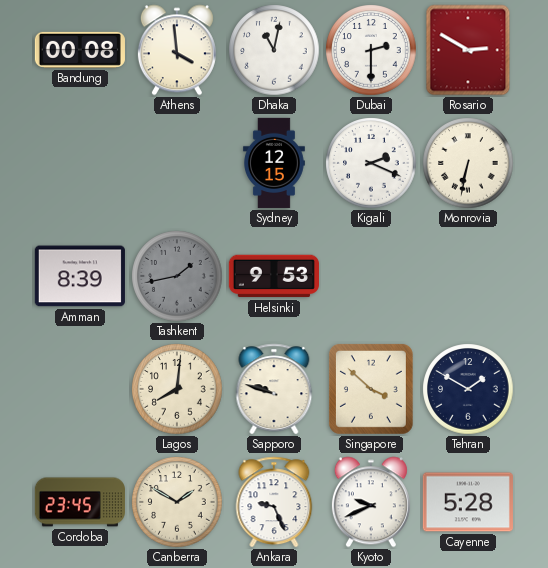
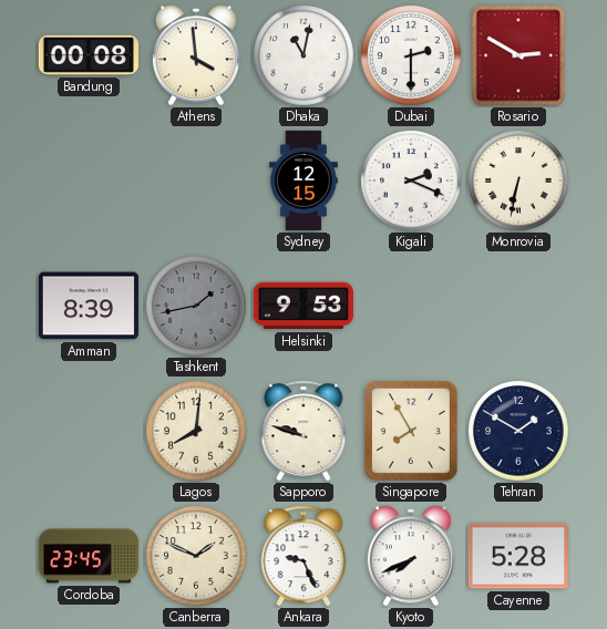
Singapore: 3:52 -> 7:55 (411, 431)
Canberra: 1:50 -> 1:49 (196, 556)
Kyoto: 9:41 -> 7:41 (411, 556)
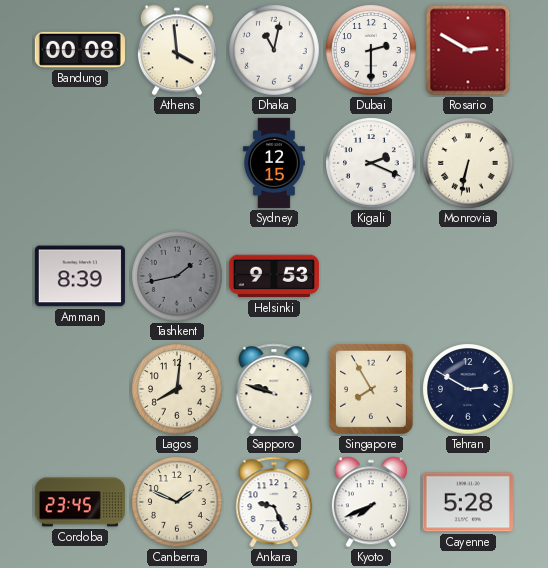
Tehran: 1:50 -> 2:50 (468, 389)
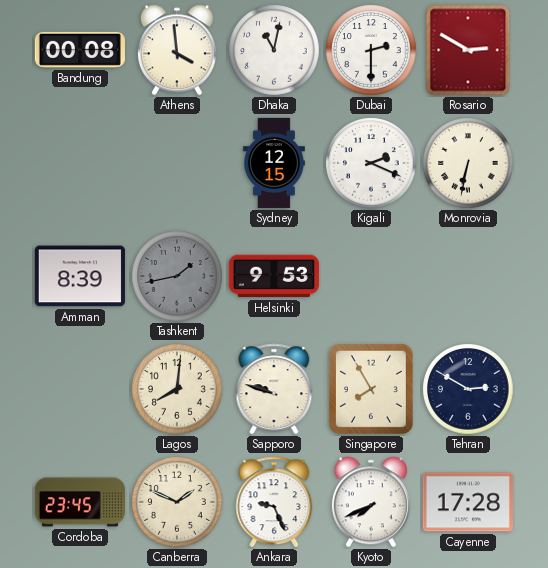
Cayenne: 5:28 -> 17:28 (468, 502)
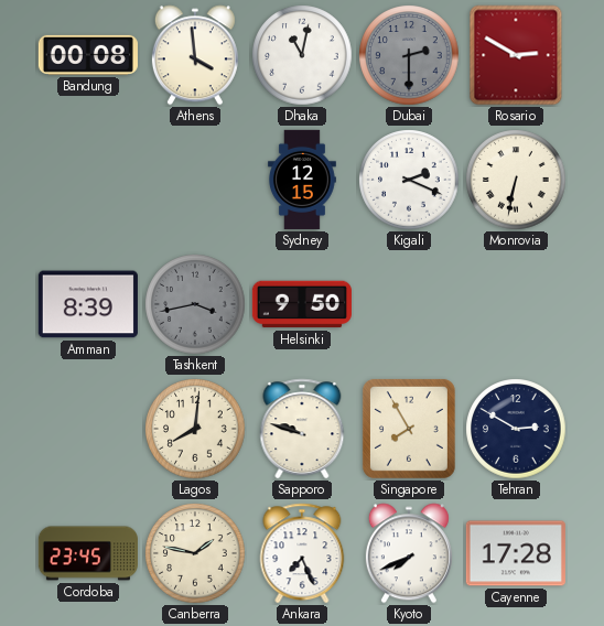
Dubai dial: white -> grey (409, 55)
Tashkent: 1:43 -> 3:43 (195, 304)
Helsinki: 9:53 -> 9:50 (302, 304)
Canberra: 1:49 -> 1:47 (195, 553)
Ankara: 9:26 -> 7:26 (302, 553)
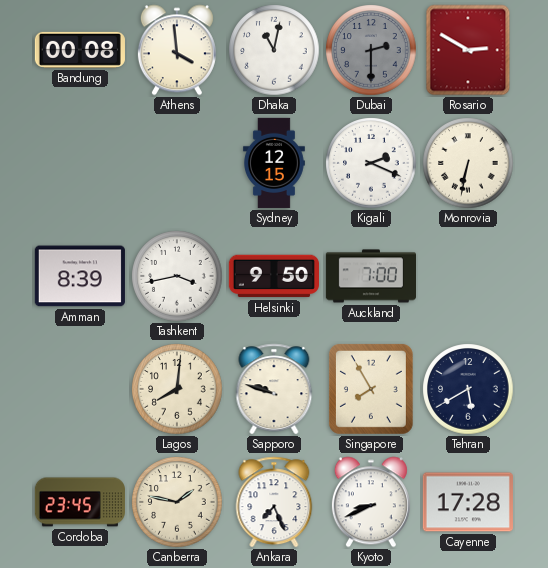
Tashkent dial: grey -> white (177, 276)
Auckland: none -> 7:00 (370, 276)
Tehran: 2:50 -> 5:40 (468, 389)
Kyoto: 7:41 -> 8:41 (371, 502)
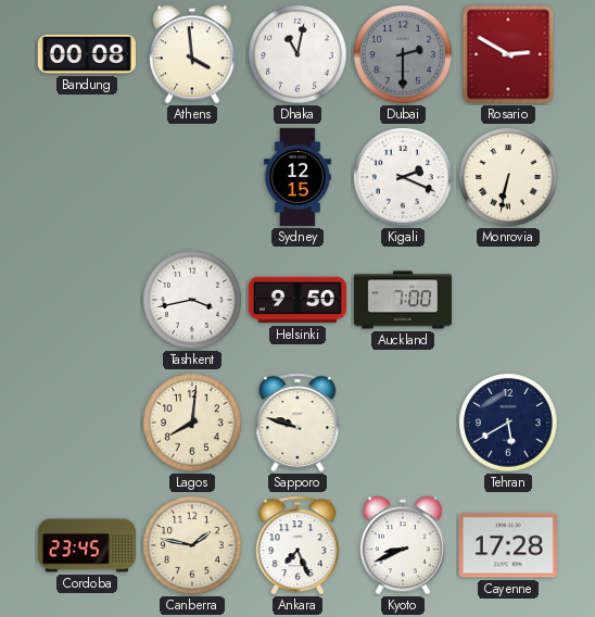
Amman: 8:39 -> none (80, 276)
Singapore: 7:55 -> none (371, 389)
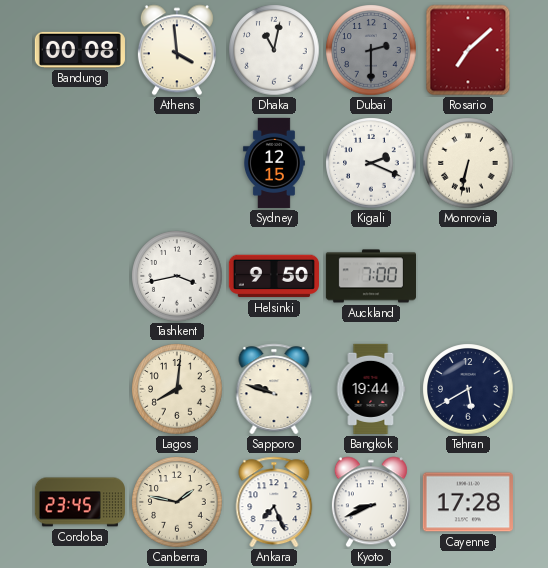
Rosario: 2:50 -> 7:08 (468, 50)
Bangkok: none -> 19:44 (371, 389)
